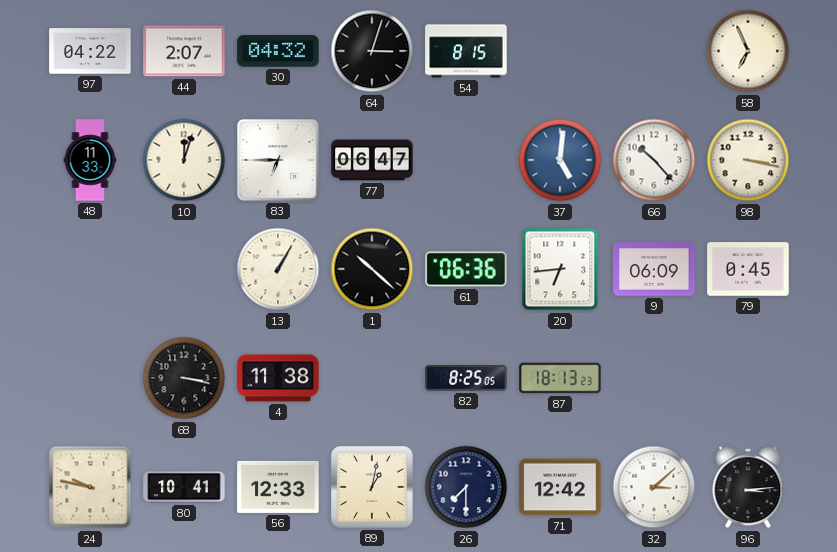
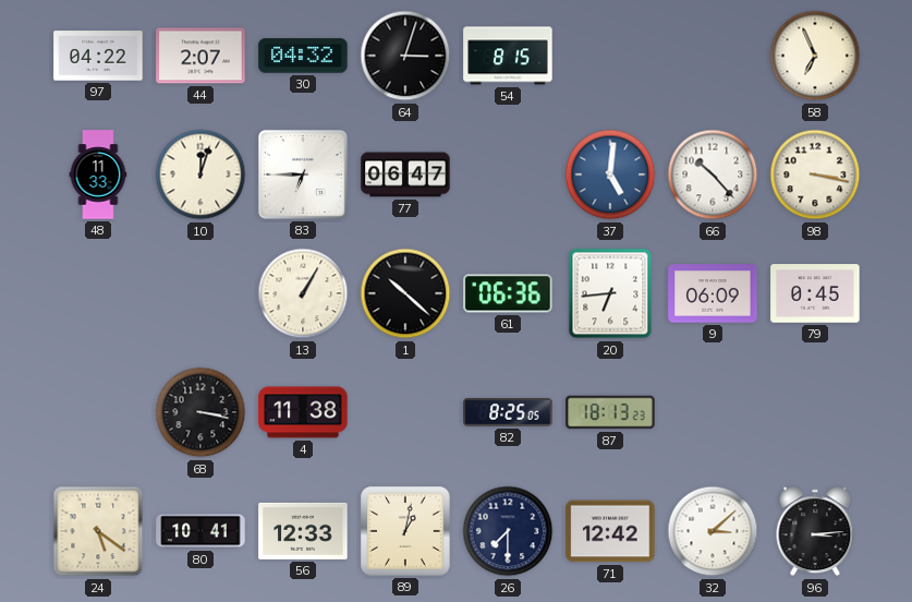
24: 9:47 -> 5:21 (98, 531)
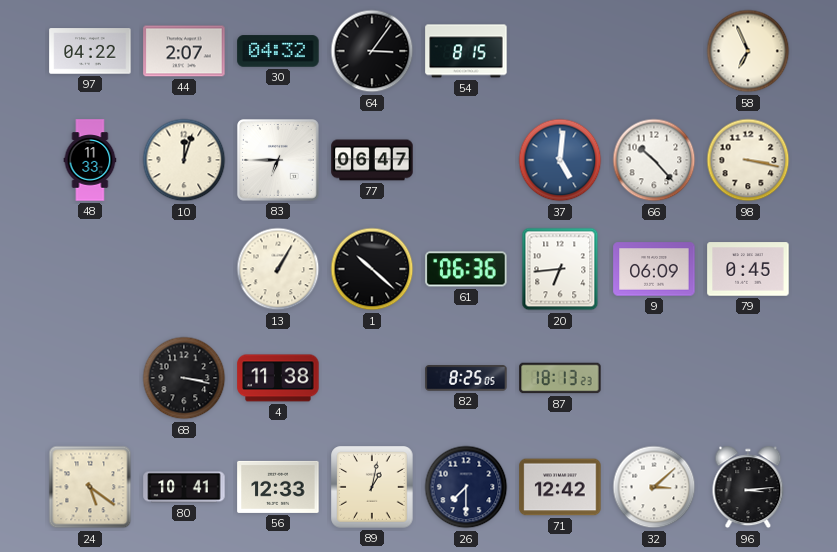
64: 3:03 -> 3:06 (372, 51)
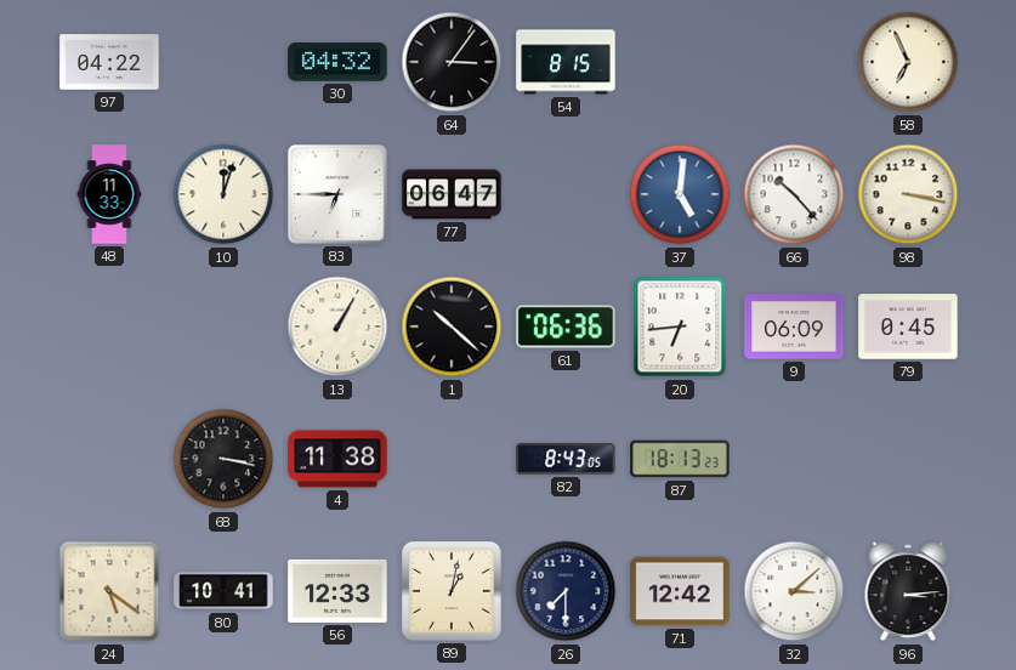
44: 2:07 -> none (184, 51)
82: 8:25 -> 8:43 (566, 459)
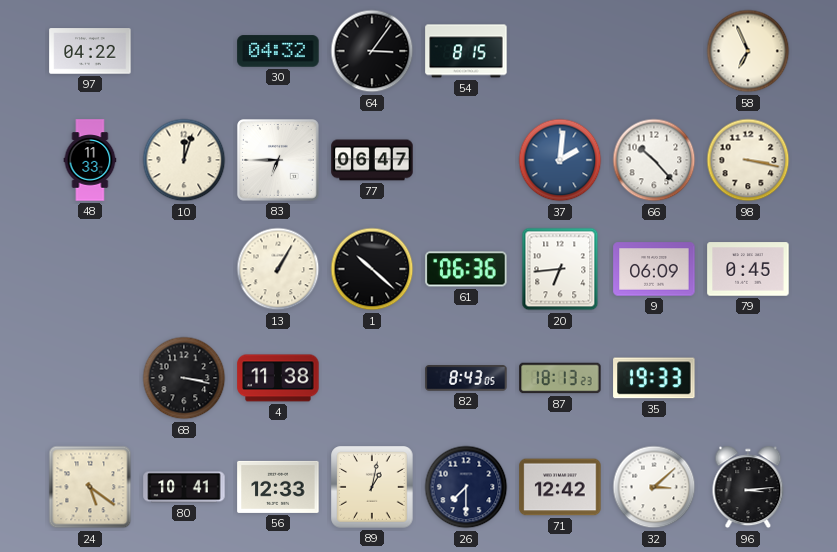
37: 5:01 -> 2:01 (560, 160)
35: none -> 19:33 (654, 378)
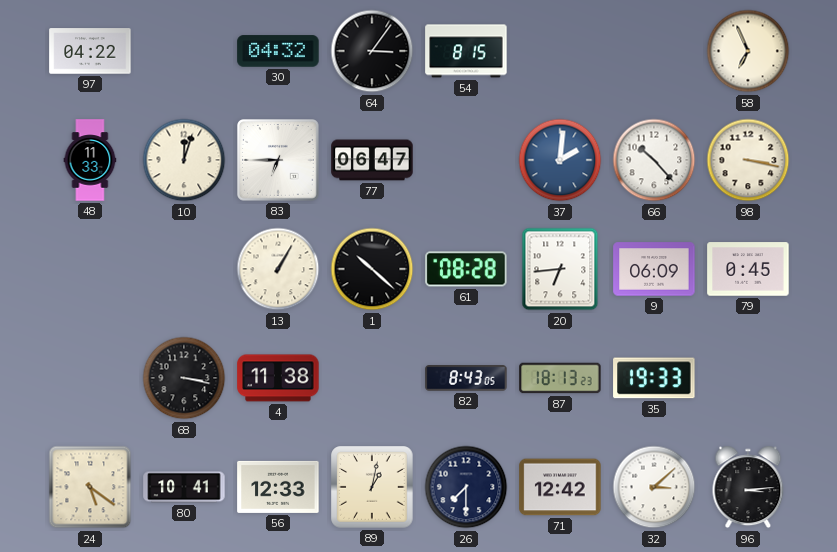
61: 06:36 -> 08:28 (466, 269)
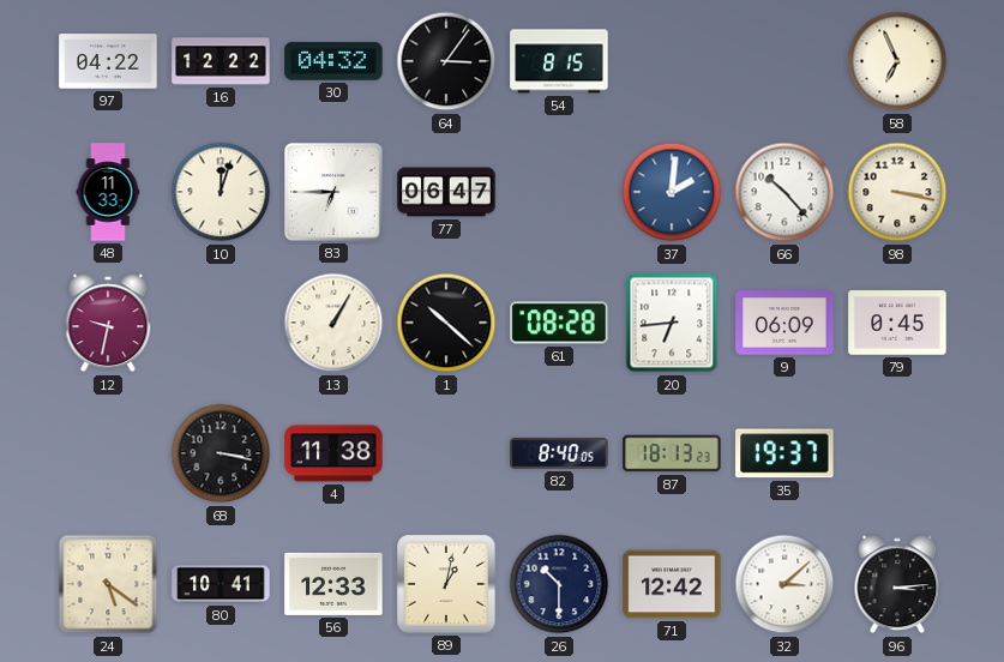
16: none -> 12:22 (221, 61)
12: none -> 9:32 (108, 323)
82: 8:43 -> 8:40 (559, 453)
35: 19:33 -> 19:37 (784, 453)
26: 7:30 -> 10:30 (559, 584)
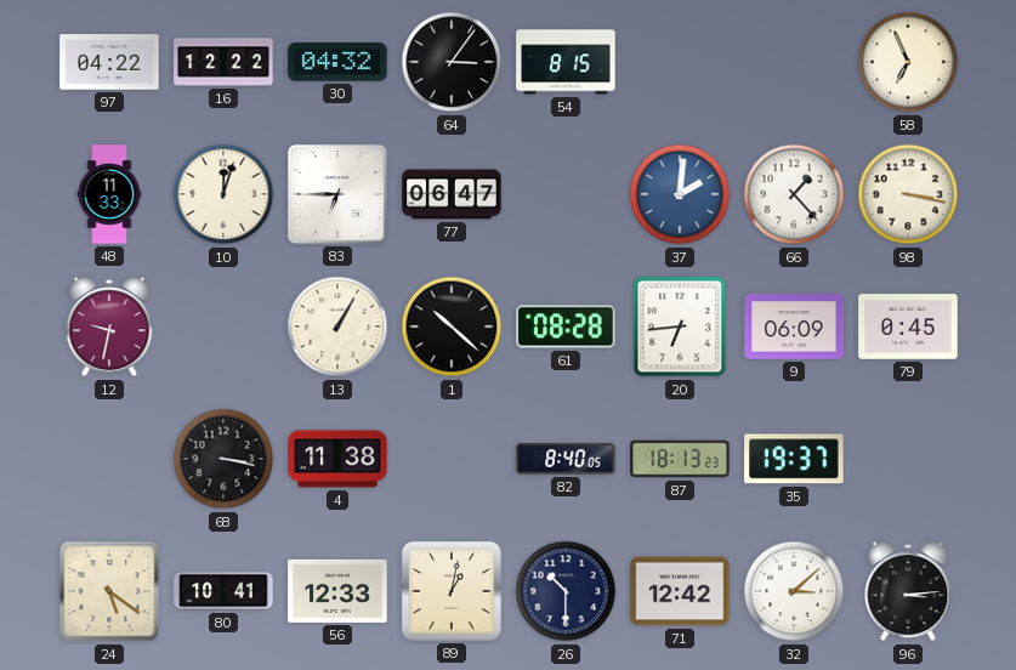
66: 10:23 -> 1:23 (794, 194)
